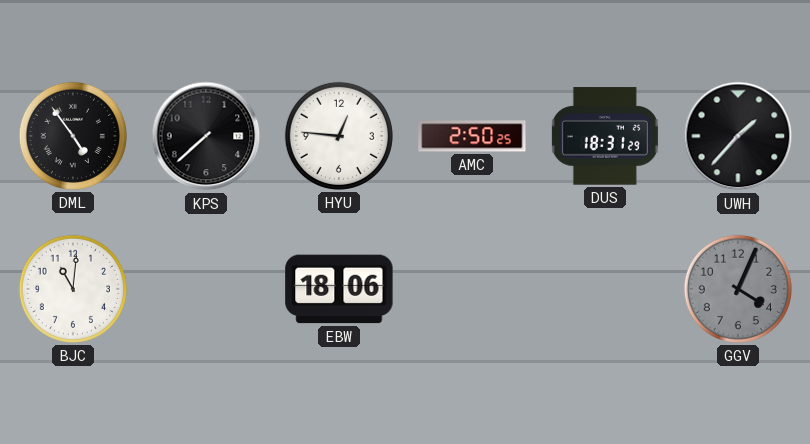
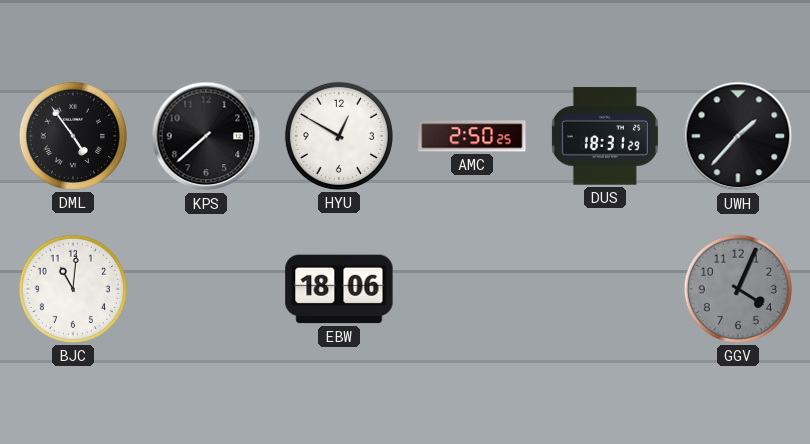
HYU: 12:46 -> 12:50 (339, 136)
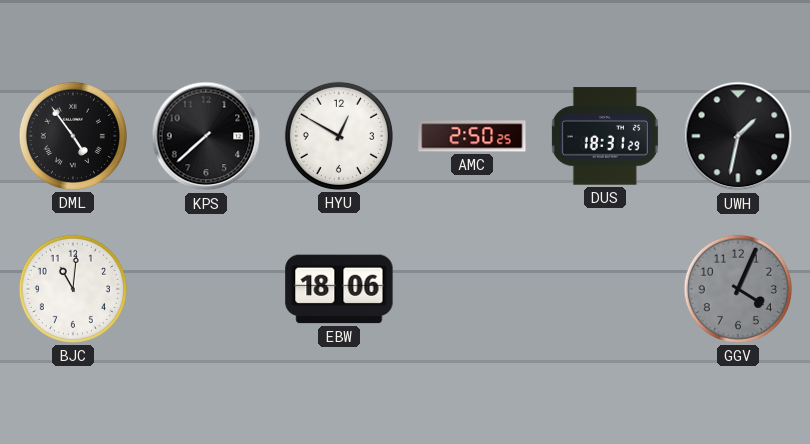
UWH: 1:37 -> 1:32 (738, 136)
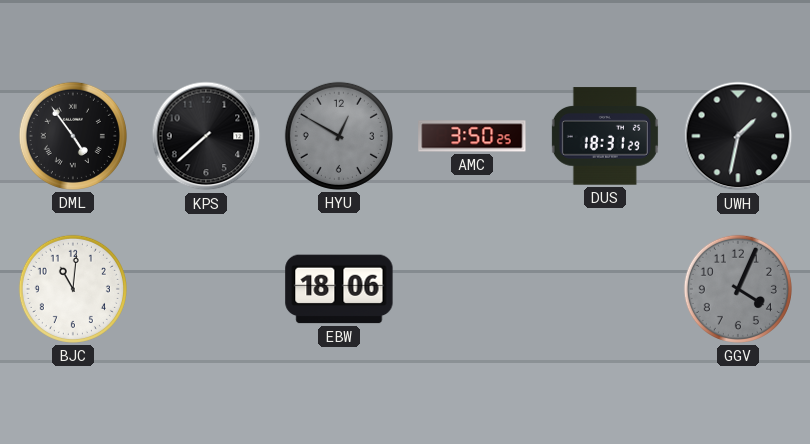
HYU dial: white -> grey (339, 136)
AMC: 2:50 -> 3:50 (472, 136)
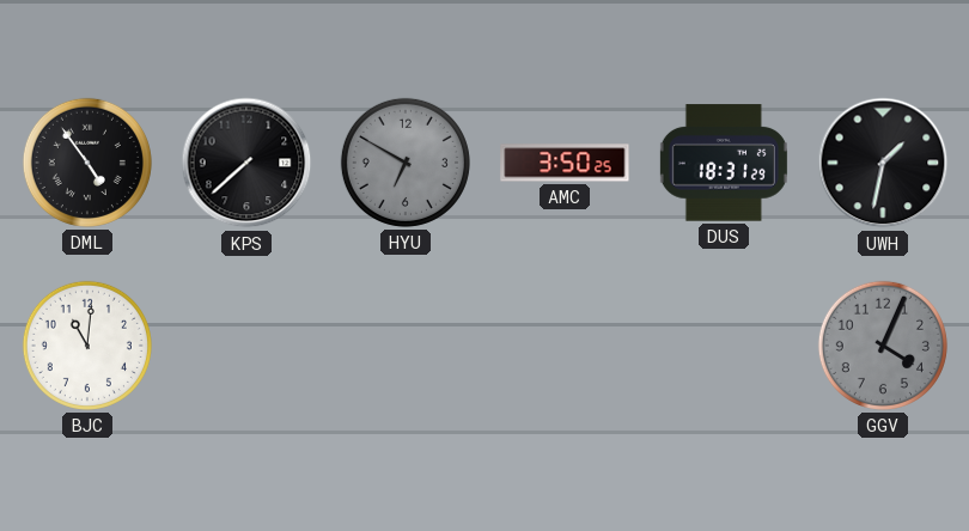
HYU: 12:50 -> 6:50 (406, 163)
EBW: 18:06 -> none (339, 289)
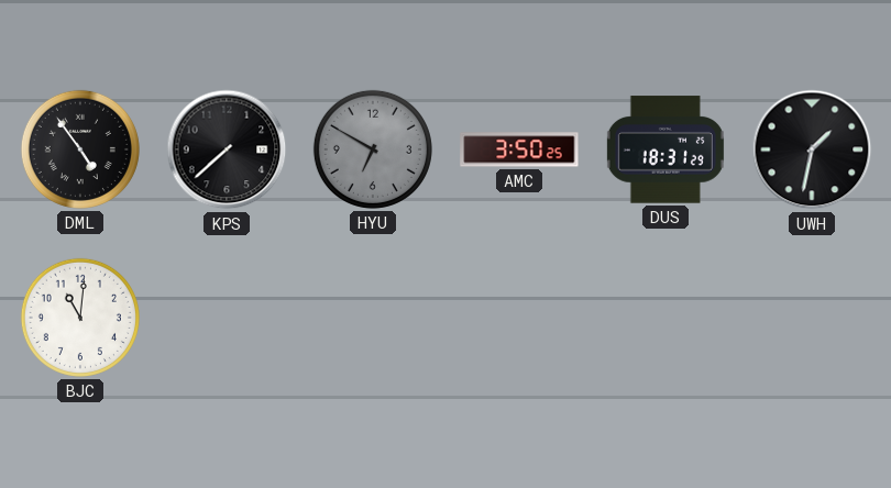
GGV: 4:04 -> none (883, 346)
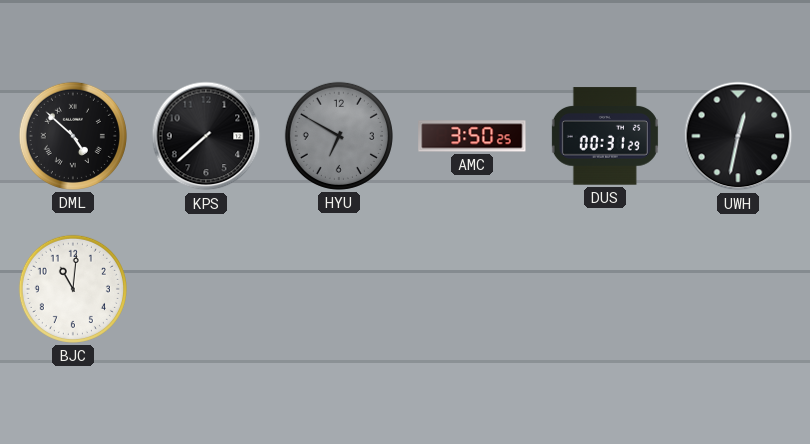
DML: 4:54 -> 4:52 (73, 136)
DUS: 18:31 -> 00:31 (605, 136)
UWH: 1:32 -> 12:32 (738, 136)
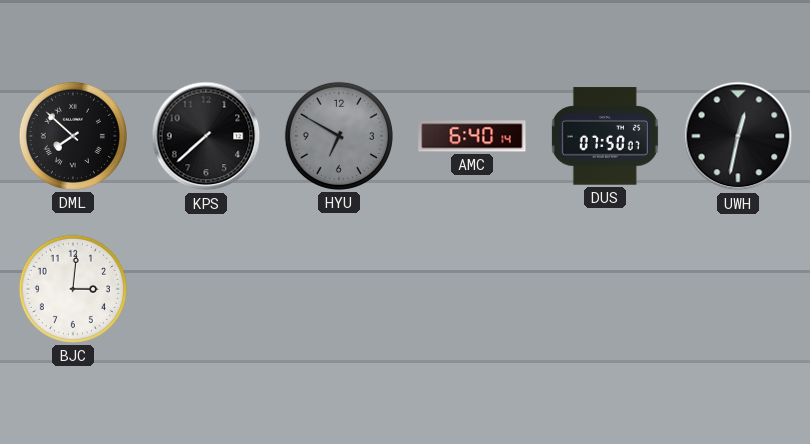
DML: 4:52 -> 7:52 (73, 136)
AMC: 3:50 -> 6:40 (472, 136)
DUS: 00:31 -> 07:50 (605, 136)
BJC: 11:01 -> 3:01 (73, 289)
